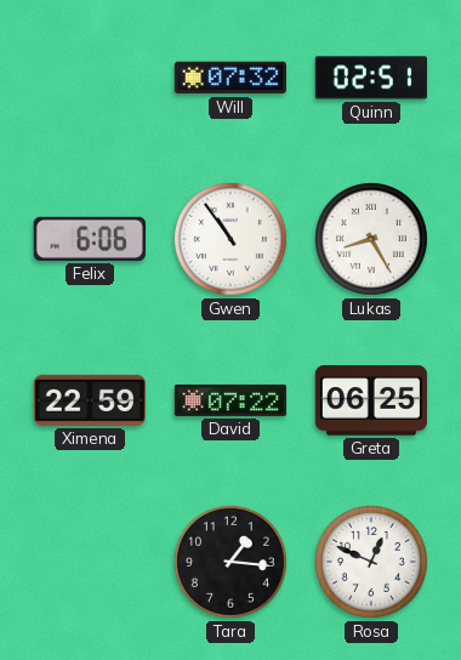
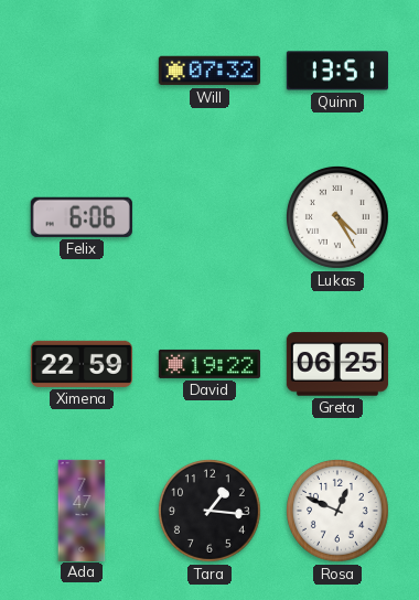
Quinn: 02:51 -> 13:51 (337, 71)
Gwen: 10:54 -> none (231, 239)
Lukas: 8:25 -> 4:25 (337, 217)
David: 07:22 -> 19:22 (209, 364)
Ada: none -> 7:47 (82, 510)
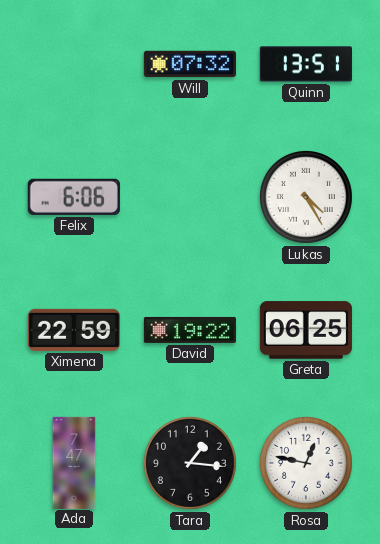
Rosa: 12:49 -> 12:47 (306, 463)
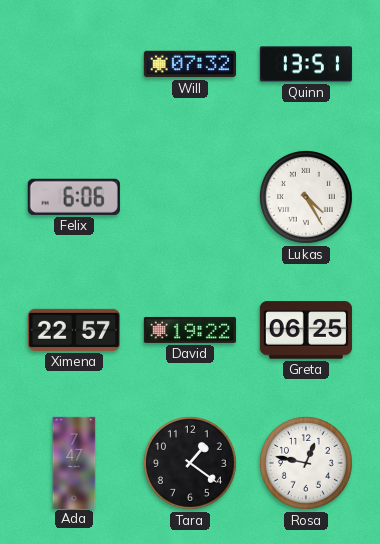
Ximena: 22:59 -> 22:57 (74, 330)
Tara: 1:16 -> 1:21 (190, 463)
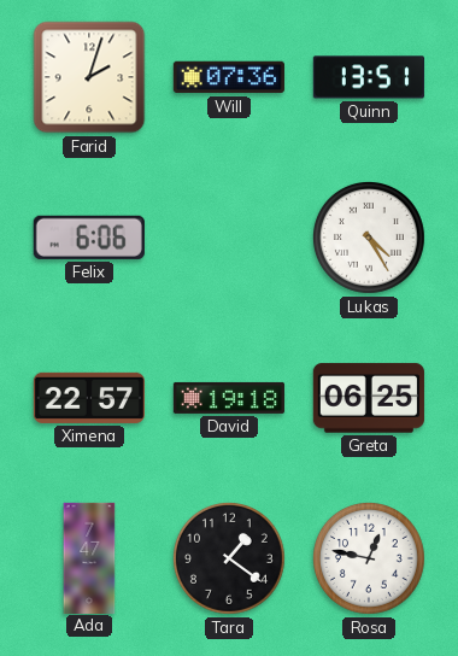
Farid: none -> 2:03 (89, 77)
Will: 07:32 -> 07:36 (229, 77)
David: 19:22 -> 19:18 (229, 398)
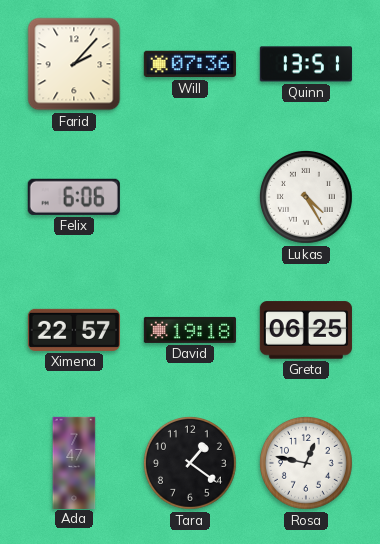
Farid: 2:03 -> 2:07 (74, 64)
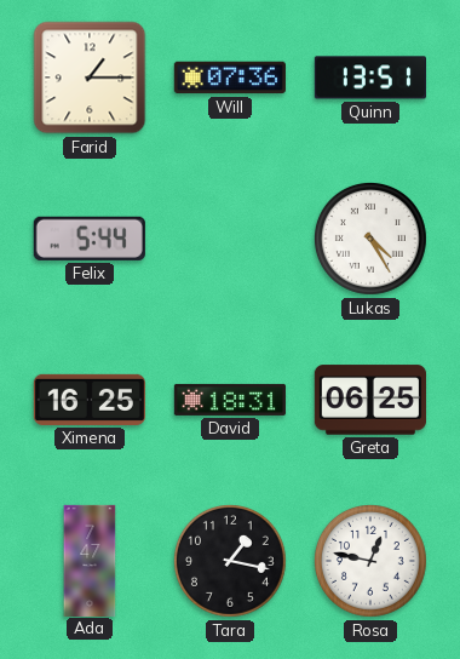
Farid: 2:07 -> 1:15 (90, 78)
Felix: 6:06 -> 5:44 (90, 239)
Ximena: 22:57 -> 16:25 (90, 400)
David: 19:18 -> 18:31 (230, 400)
Tara: 1:21 -> 1:17 (230, 561)
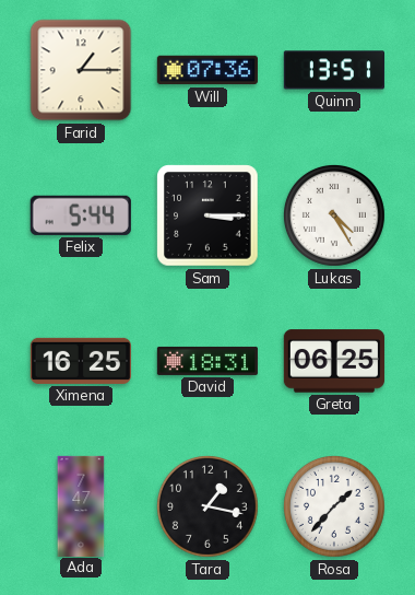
Sam: none -> 3:15 (207, 215)
Rosa: 12:47 -> 1:37 (334, 506)
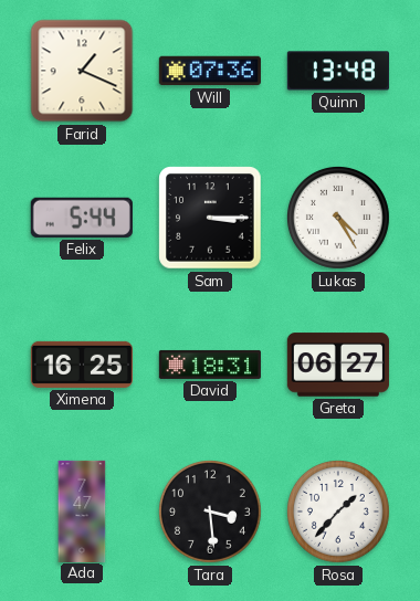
Farid: 1:15 -> 1:19 (82, 71)
Quinn: 13:51 -> 13:48 (338, 71)
Greta: 06:25 -> 06:27 (338, 365)
Tara: 1:17 -> 3:29 (210, 512)
